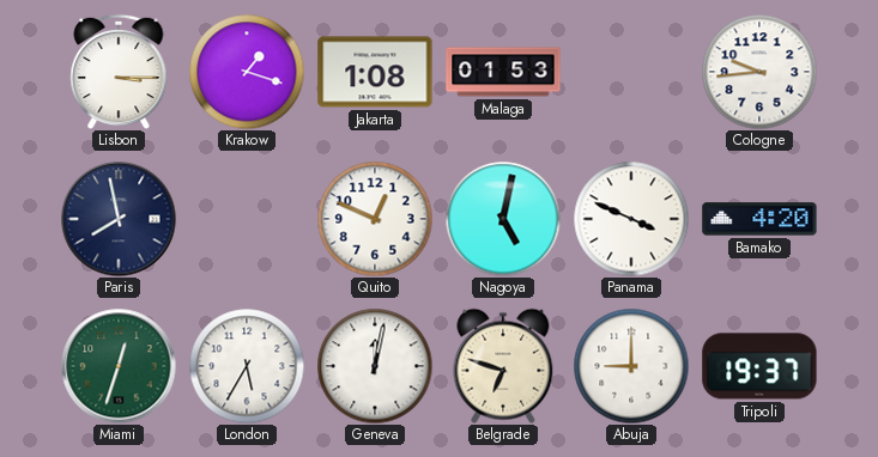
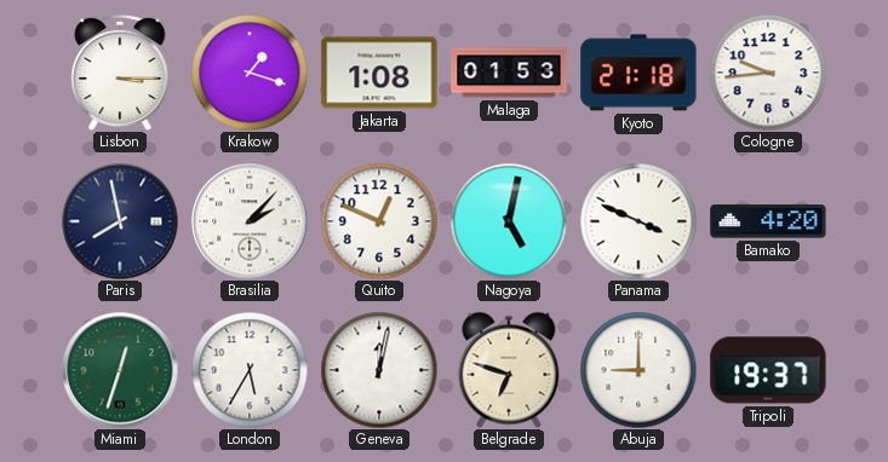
Kyoto: none -> 21:18 (638, 73)
Brasilia: none -> 2:07 (250, 221)
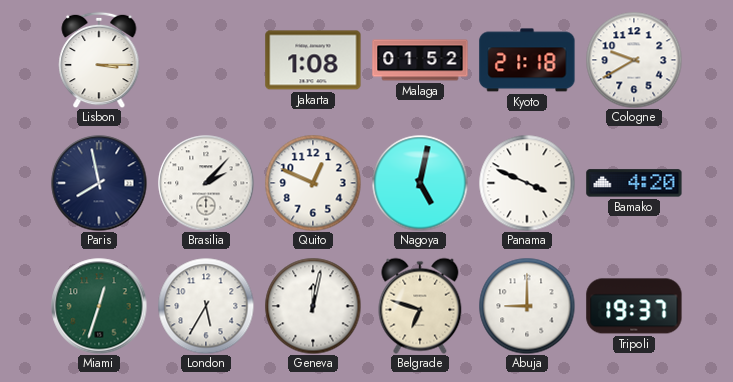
Krakow: 1:18 -> none (250, 73)
Malaga: 01:53 -> 01:52 (420, 60)
Cologne: 9:44 -> 9:40 (634, 60)
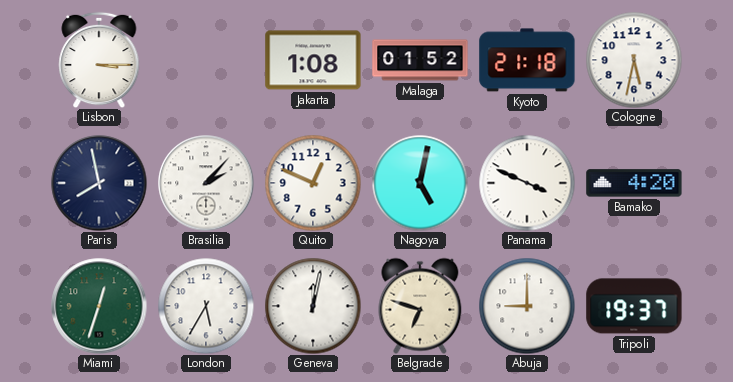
Cologne: 9:40 -> 5:32 (634, 60)
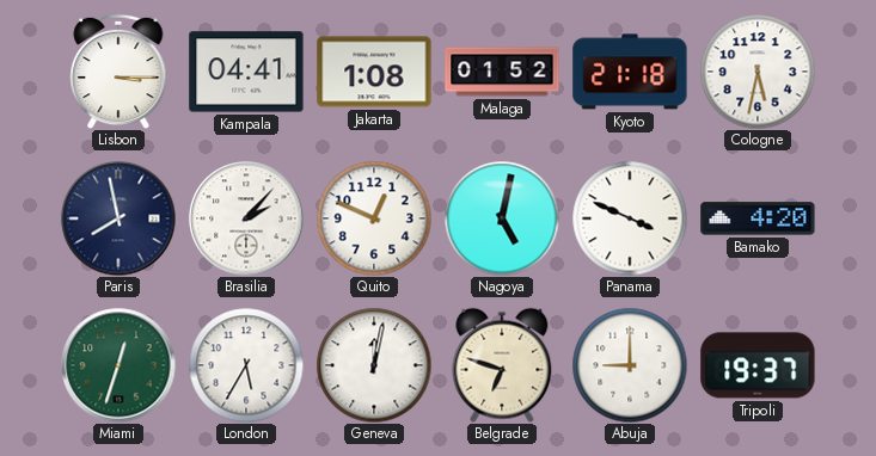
Kampala: none -> 04:41 (246, 72)
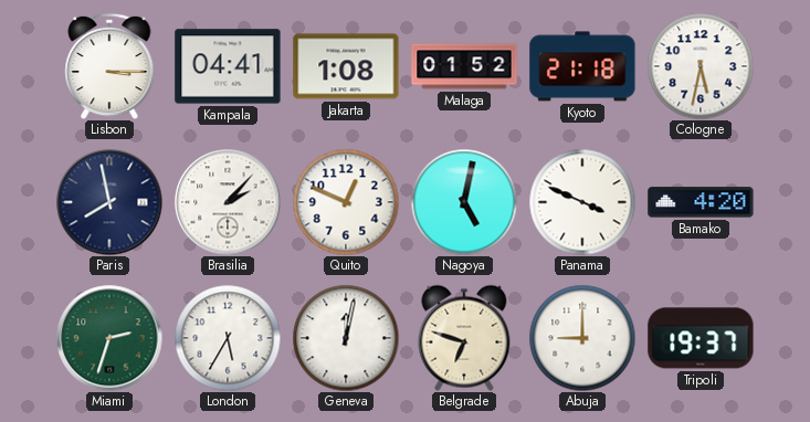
Miami: 12:33 -> 2:33 (109, 338)
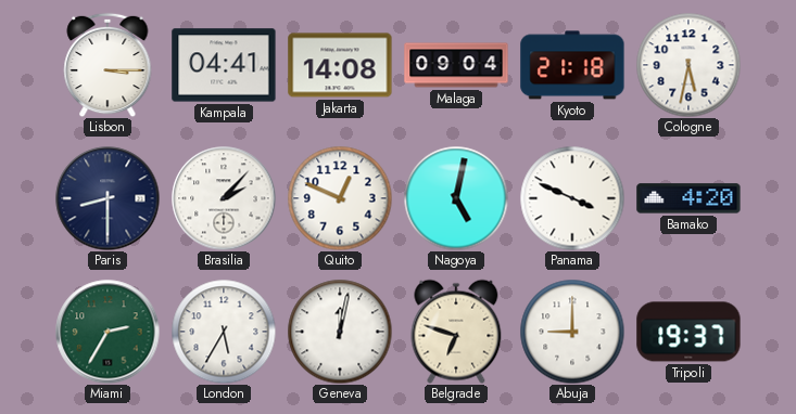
Jakarta: 1:08 -> 14:08 (340, 65)
Malaga: 01:52 -> 09:04 (456, 65)
Paris: 7:58 -> 8:30 (108, 198)
Miami: 2:33 -> 2:35 (108, 332)
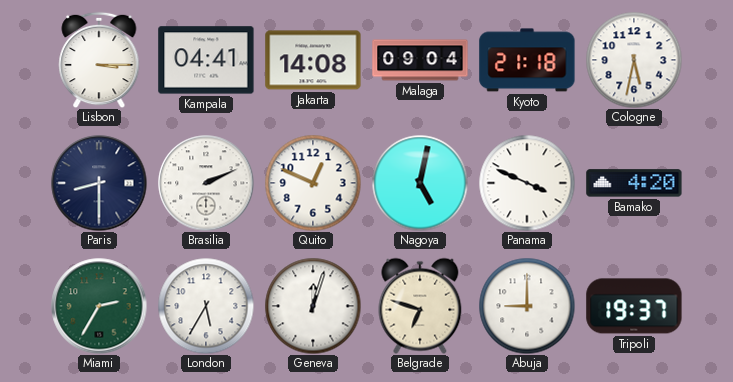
Brasilia: 2:07 -> 2:11 (206, 183)
Geneva: 12:02 -> 12:03 (313, 306)
